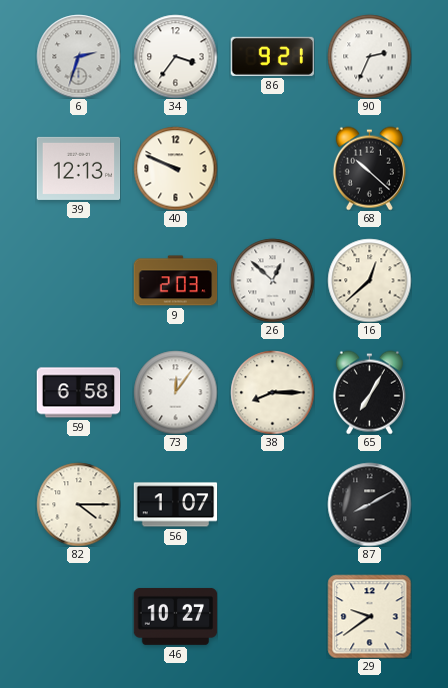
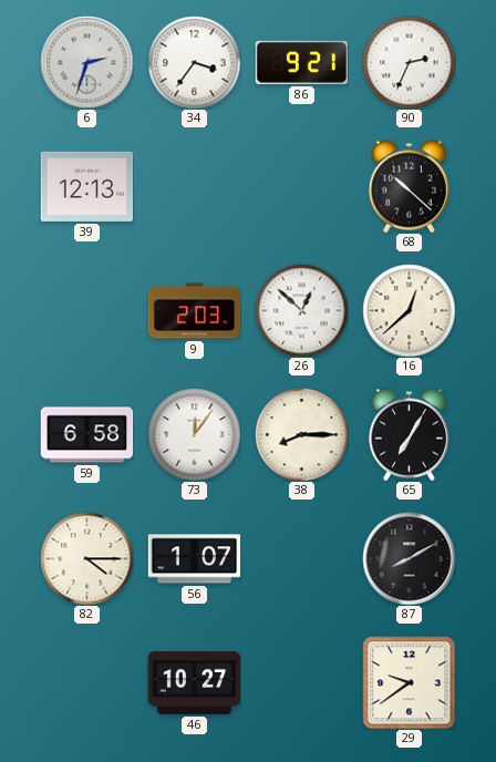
40: 9:49 -> none (175, 168)
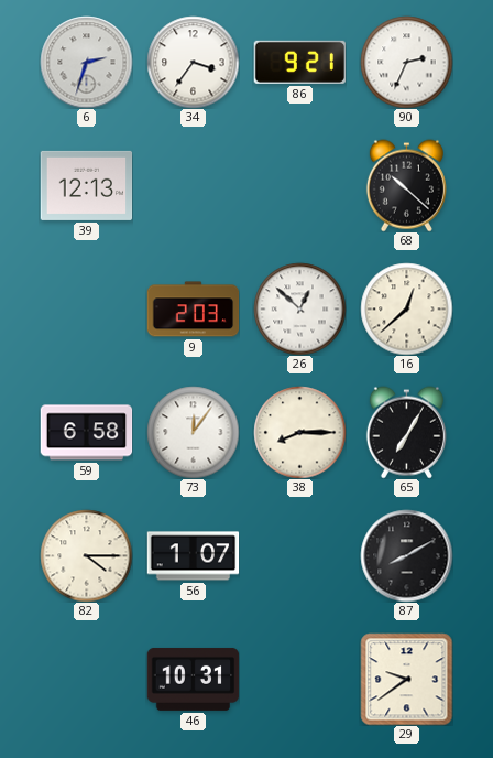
46: 10:27 -> 10:31 (193, 679)
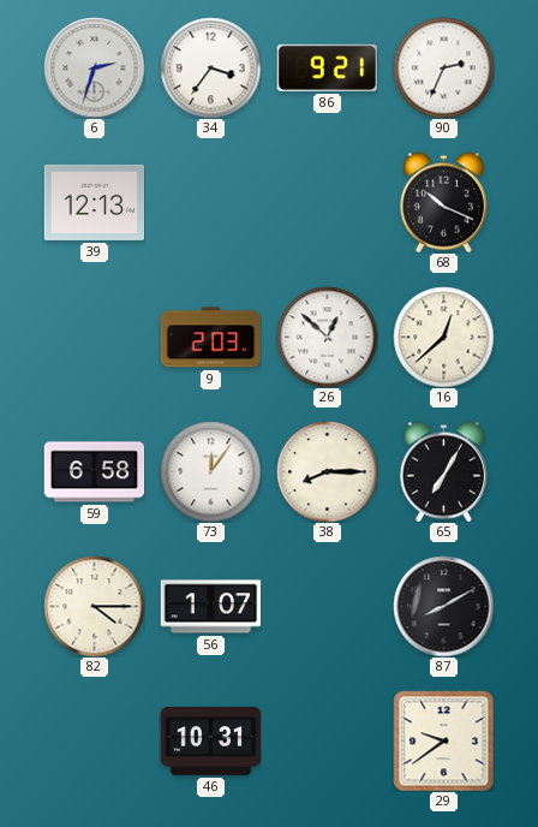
68: 10:22 -> 10:19 (443, 202)
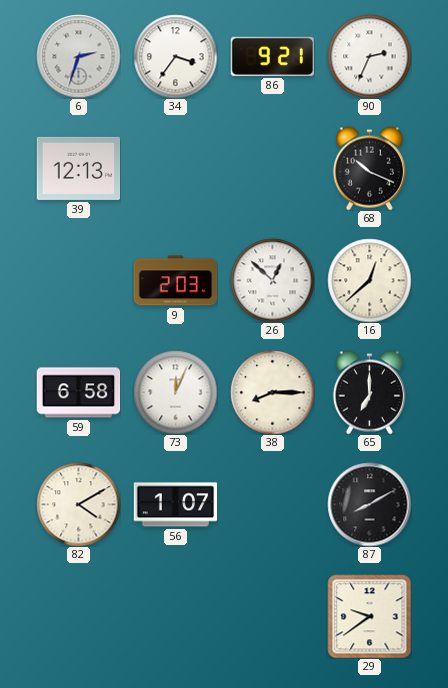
73: 12:06 -> 12:04 (175, 392)
65: 7:05 -> 7:00 (369, 392)
82: 4:15 -> 4:10 (78, 504)
46: 10:31 -> none (210, 740)
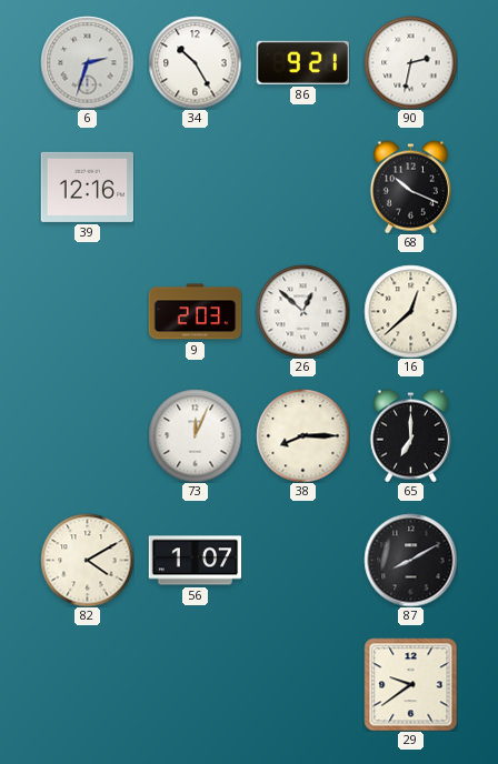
34: 3:36 -> 10:25 (195, 62)
90: 2:34 -> 2:32 (410, 62)
39: 12:13 -> 12:16 (87, 187)
59: 6:58 -> none (78, 393)
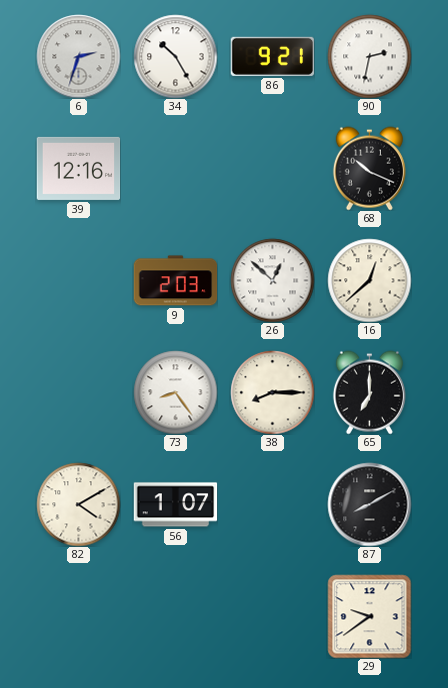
73: 12:04 -> 8:24 (175, 392)
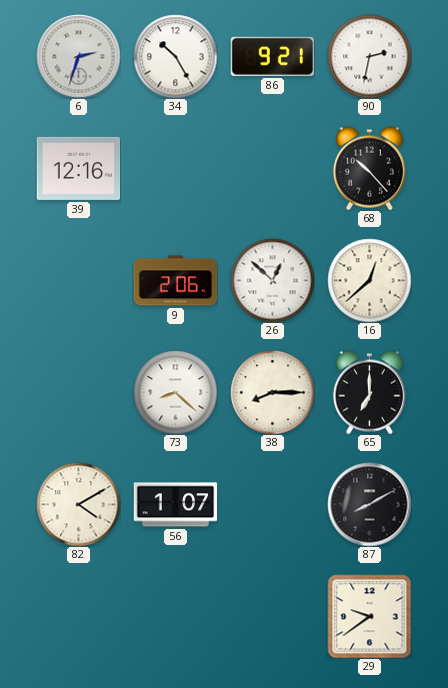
68: 10:19 -> 10:23 (369, 168)
9: 2:03 -> 2:06 (175, 281)
73: 8:24 -> 8:22 (175, 392)
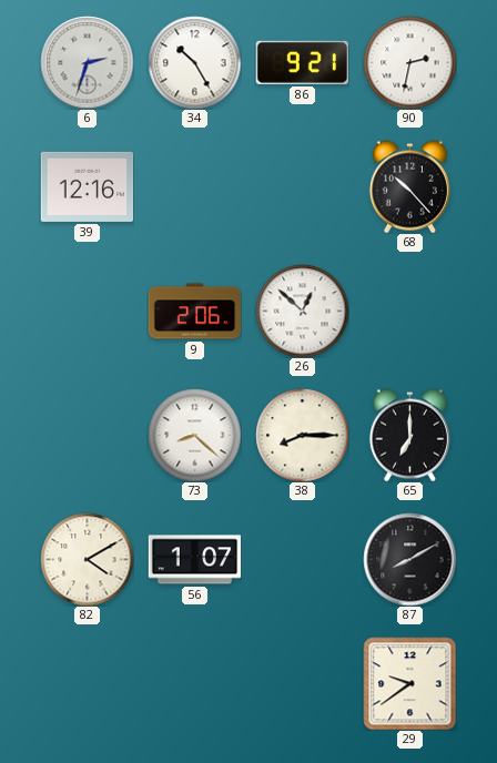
16: 12:38 -> none (369, 280)
